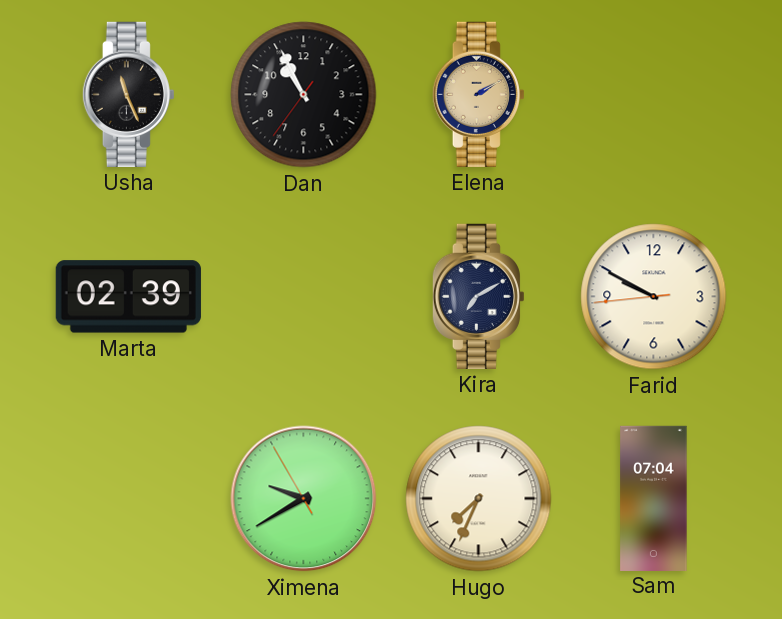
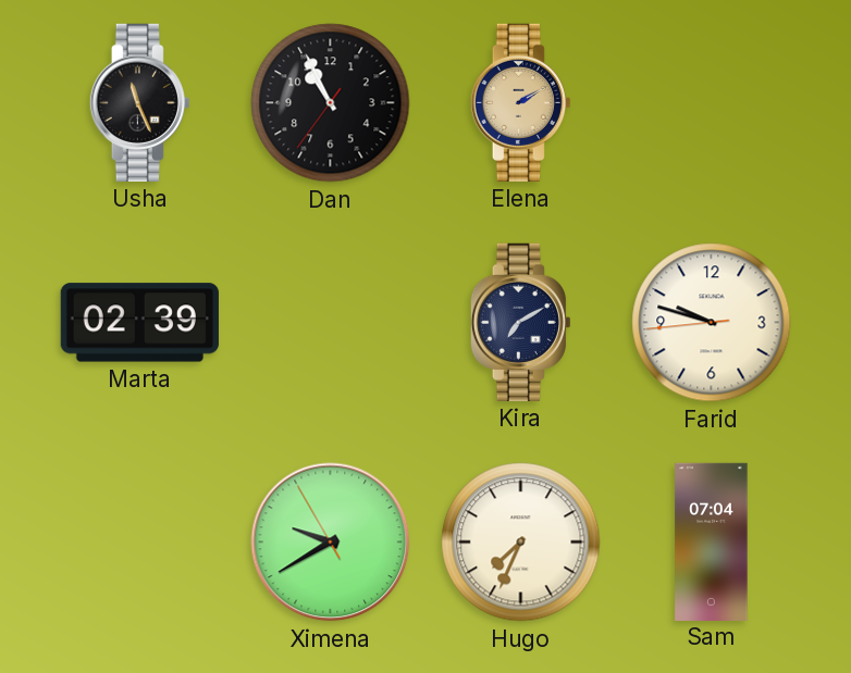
Farid: 9:49 -> 9:47 (712, 323)
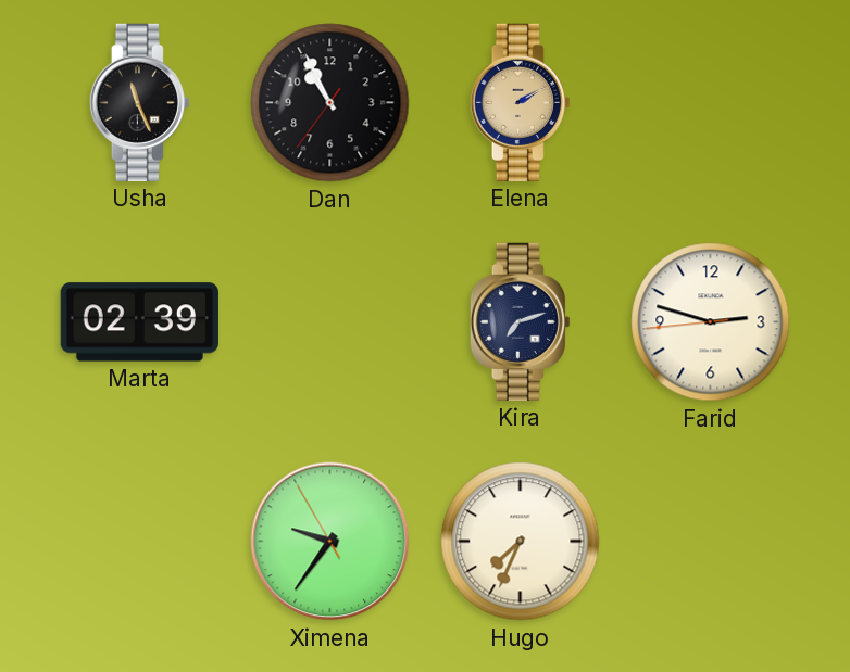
Kira: 7:10 -> 7:12 (520, 321)
Farid: 9:47 -> 2:47 (711, 322)
Ximena: 9:39 -> 9:35 (330, 542)
Sam: 07:04 -> none (712, 541)
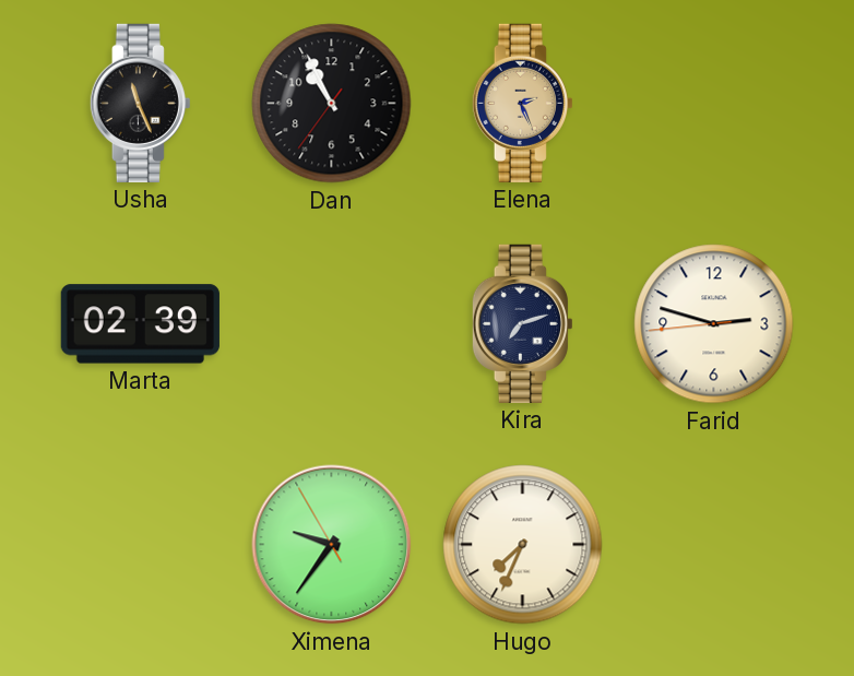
Elena: 2:10 -> 2:26 (522, 103)
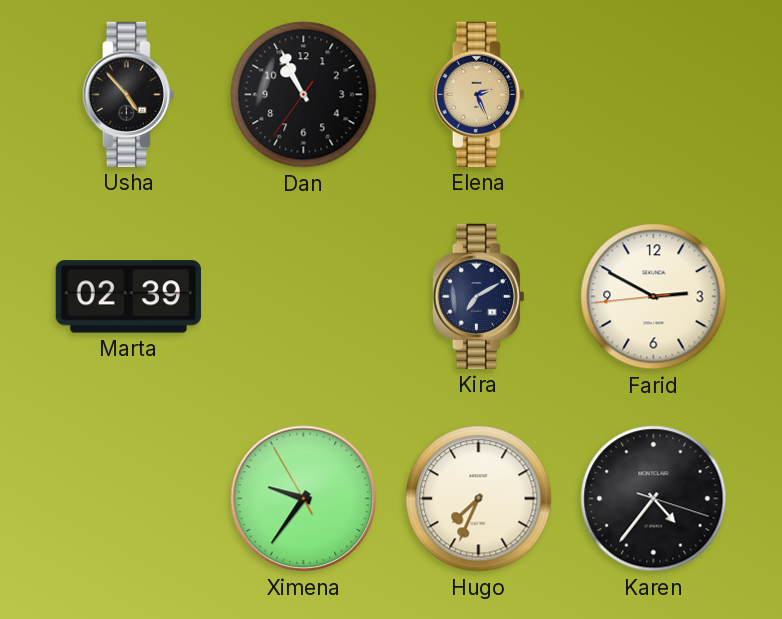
Usha: 11:26 -> 4:53 (128, 94)
Kira: 7:12 -> 7:10 (478, 296)
Farid: 2:47 -> 2:49 (654, 297)
Karen: none -> 4:36 (654, 499)
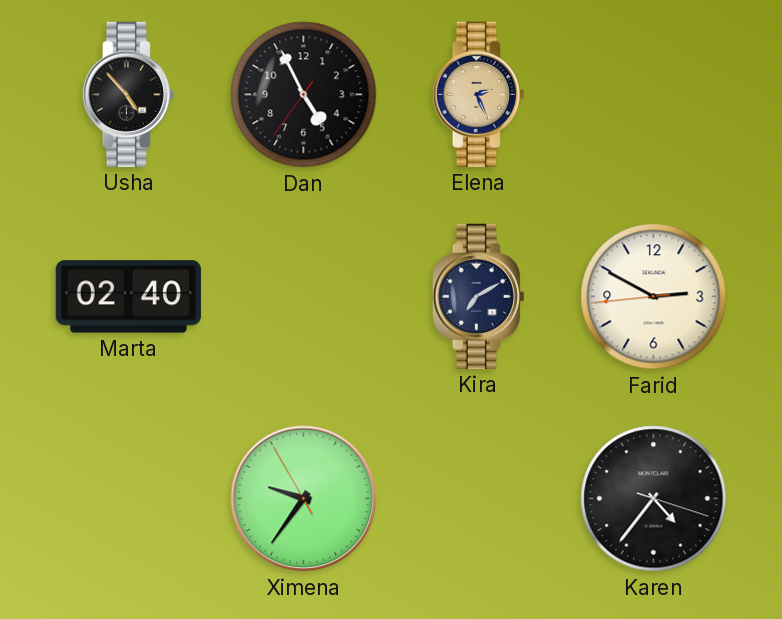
Dan: 10:55 -> 4:55 (304, 95)
Marta: 02:39 -> 02:40 (128, 297)
Hugo: 7:34 -> none (479, 499)
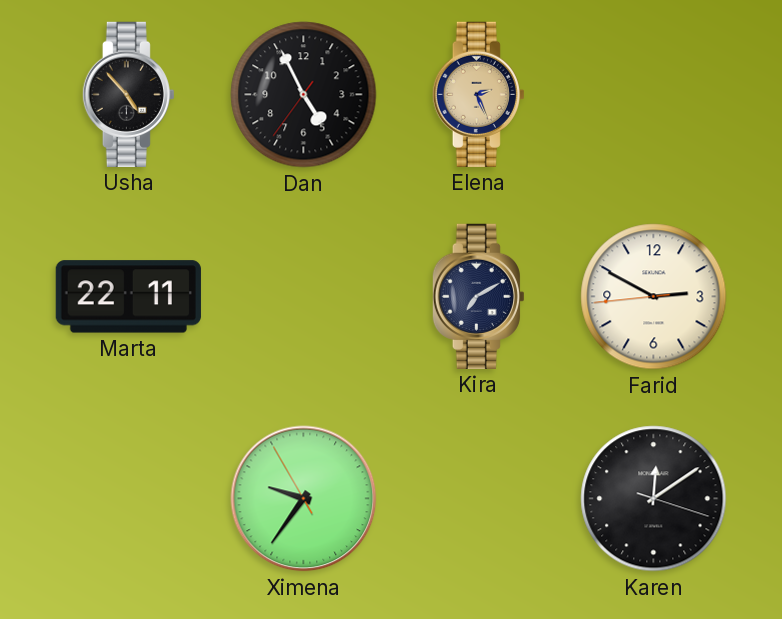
Marta: 02:40 -> 22:11 (128, 297)
Karen: 4:36 -> 12:09 (654, 499)
